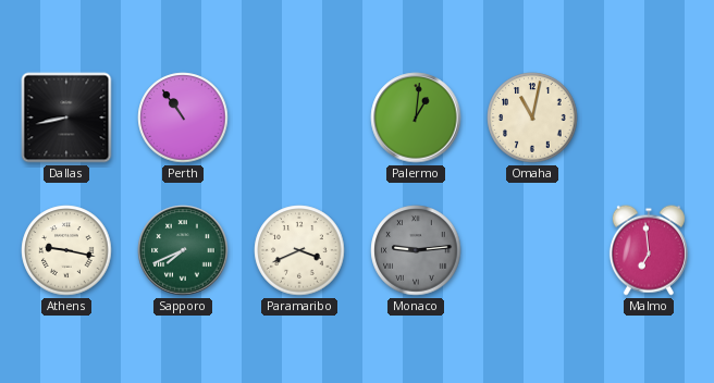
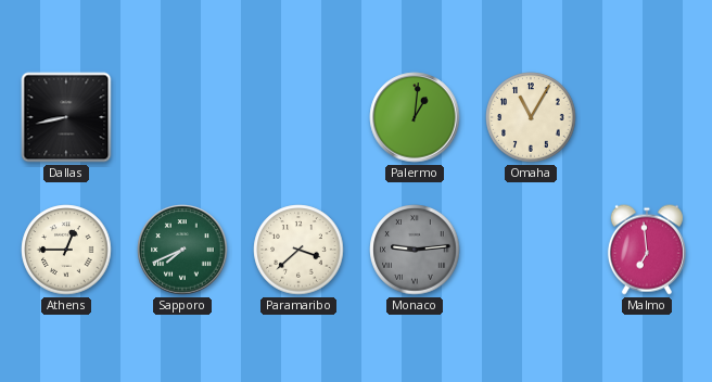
Perth: 10:54 -> none (183, 118)
Omaha: 11:02 -> 11:05 (531, 117)
Athens: 9:17 -> 12:45 (66, 250)
Paramaribo: 3:41 -> 3:38 (298, 250)
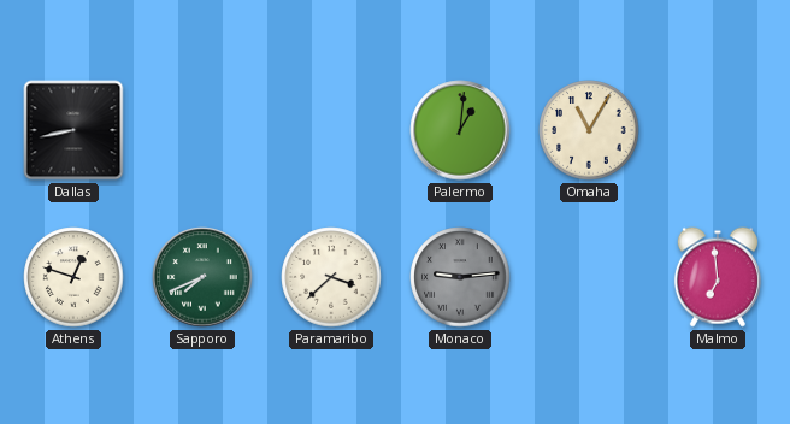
Athens: 12:45 -> 12:48 (73, 277)
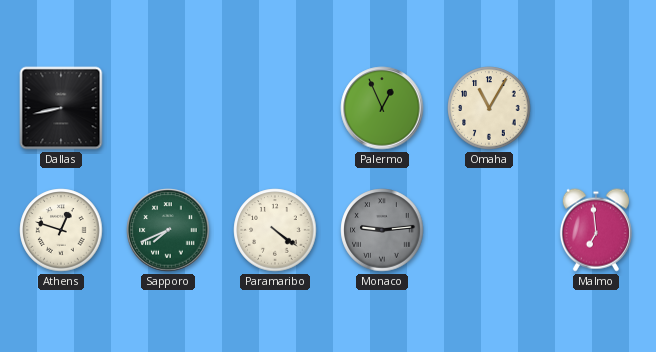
Palermo: 1:01 -> 12:56 (382, 108)
Paramaribo: 3:38 -> 4:21 (275, 230)
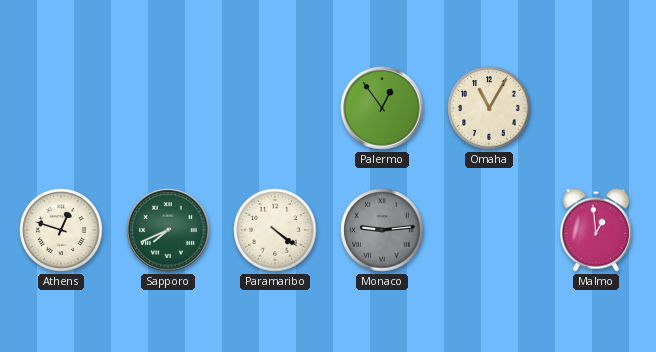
Dallas: 8:43 -> none (61, 108)
Palermo: 12:56 -> 12:54 (382, 108)
Malmo: 6:59 -> 12:59 (596, 230)
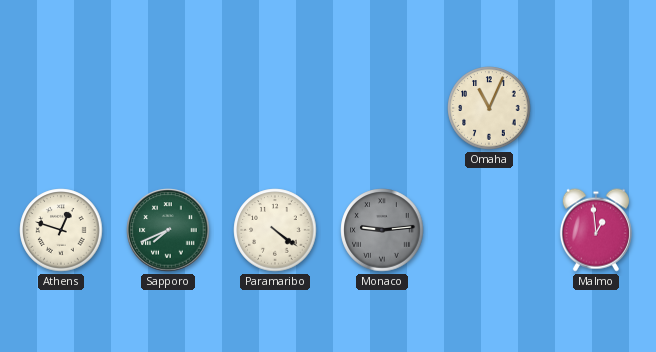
Palermo: 12:54 -> none (382, 108)
Omaha: 11:05 -> 11:04 (489, 108)
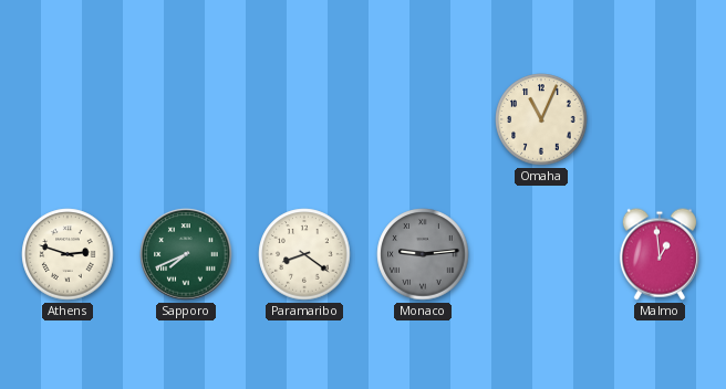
Athens: 12:48 -> 2:48 (68, 254)
Paramaribo: 4:21 -> 8:21 (304, 254)
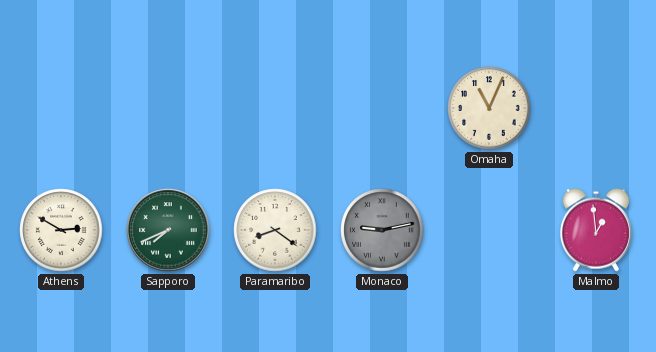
Athens: 2:48 -> 2:50 (61, 230)
Monaco: 9:14 -> 9:13 (382, 230)
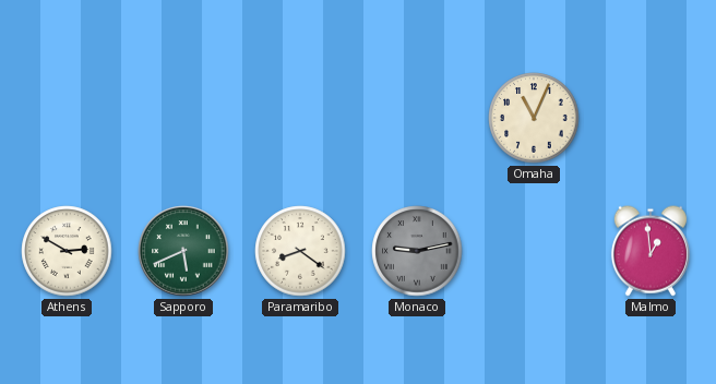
Sapporo: 7:41 -> 5:41 (183, 251)
